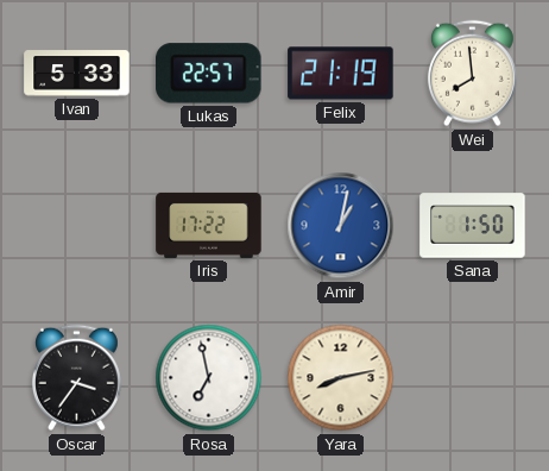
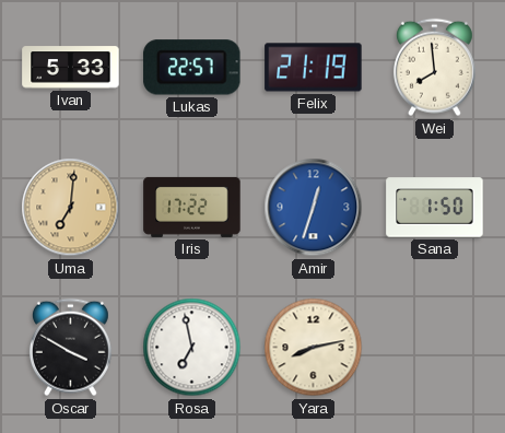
Uma: none -> 7:01 (71, 208)
Amir: 1:02 -> 12:33 (314, 208)
Oscar: 3:36 -> 3:50 (70, 348)
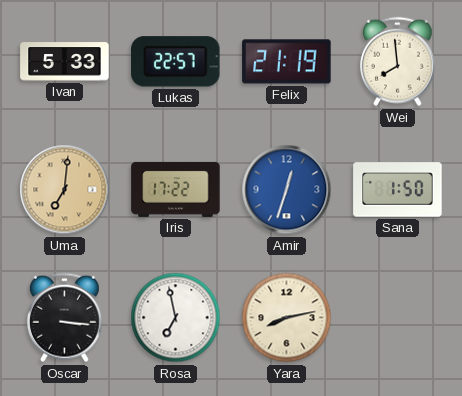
Oscar: 3:50 -> 3:16 (64, 318)
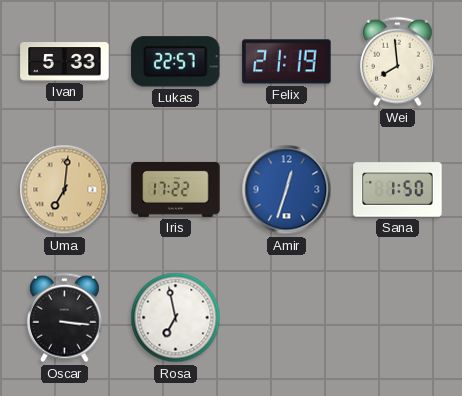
Yara: 8:13 -> none (287, 318)
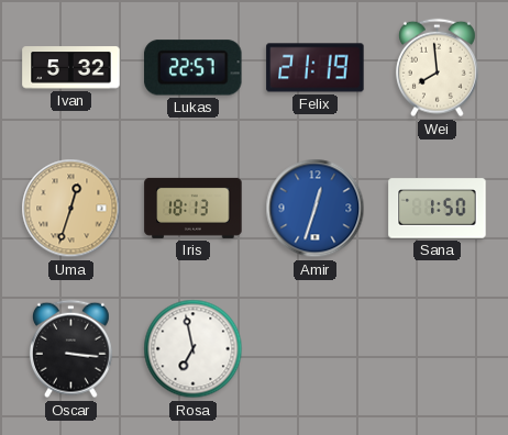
Ivan: 5:33 -> 5:32 (71, 68)
Uma: 7:01 -> 12:33 (71, 209)
Iris: 17:22 -> 18:13 (194, 208)
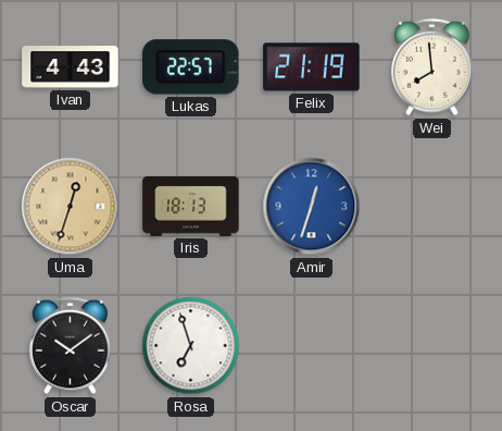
Ivan: 5:32 -> 4:43 (71, 67)
Sana: 1:50 -> none (438, 209)
Oscar: 3:16 -> 10:09 (70, 346)
Rosa: 6:58 -> 6:57 (191, 346)
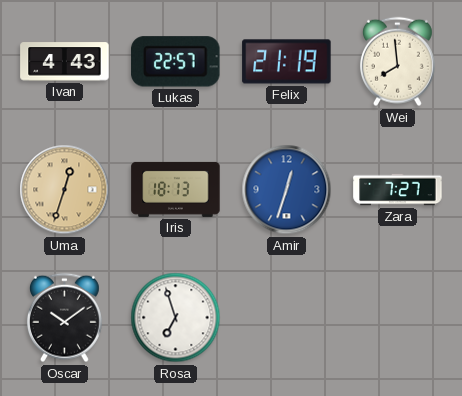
Zara: none -> 7:27 (398, 190)
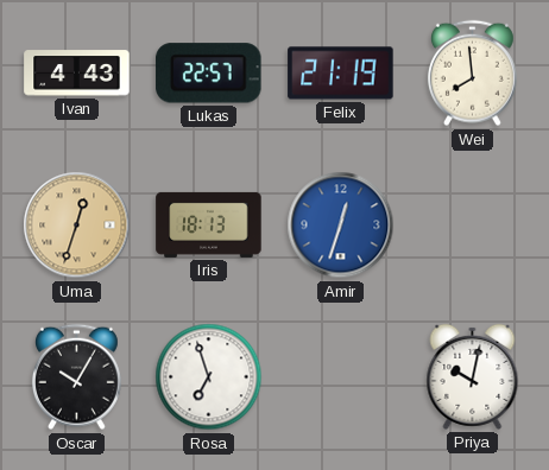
Zara: 7:27 -> none (398, 190)
Oscar: 10:09 -> 10:05 (76, 377)
Priya: none -> 10:02 (473, 376)
